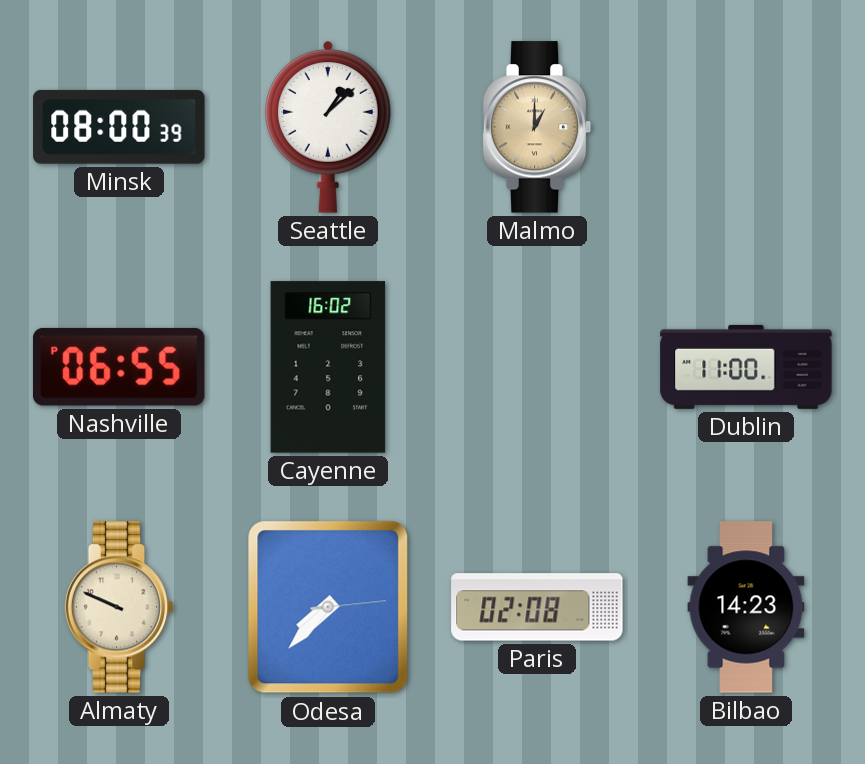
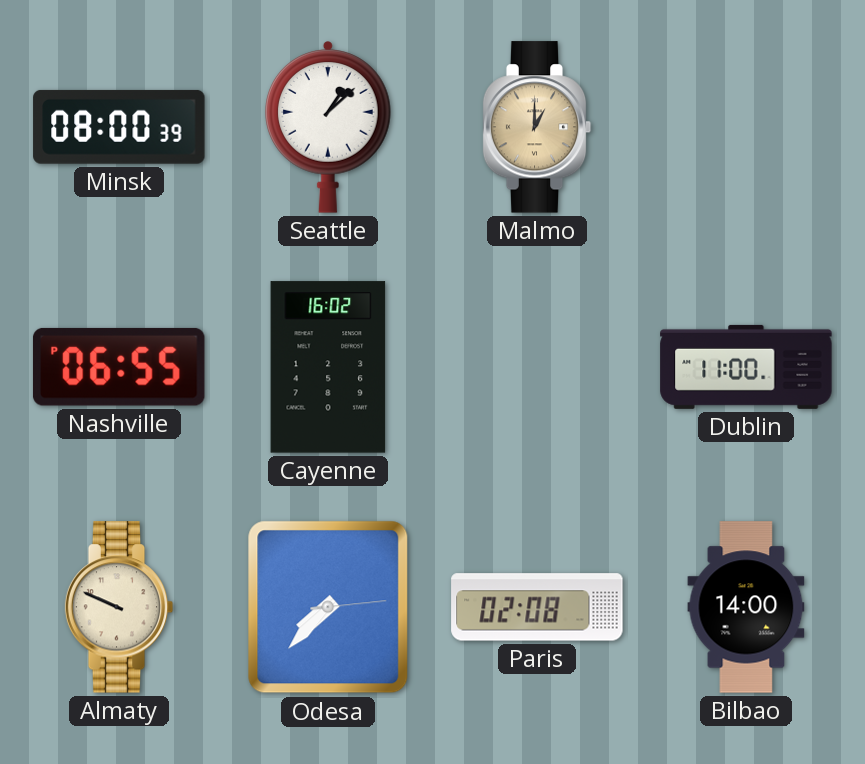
Bilbao: 14:23 -> 14:00 (746, 607)
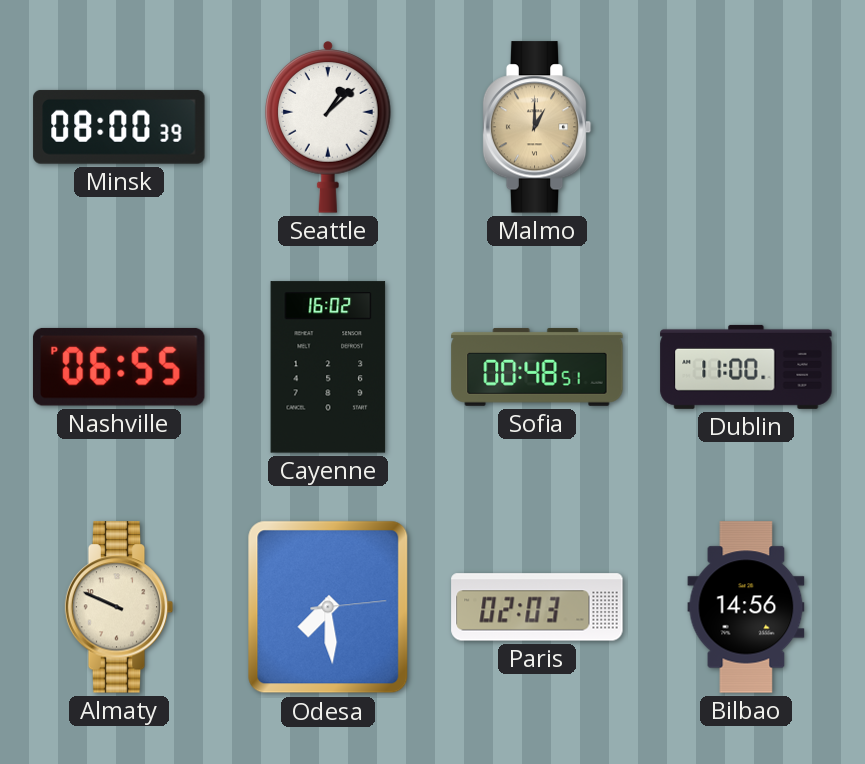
Sofia: none -> 00:48 (537, 367)
Odesa: 7:37 -> 7:29 (328, 607)
Paris: 02:08 -> 02:03 (537, 607)
Bilbao: 14:00 -> 14:56 (746, 607)
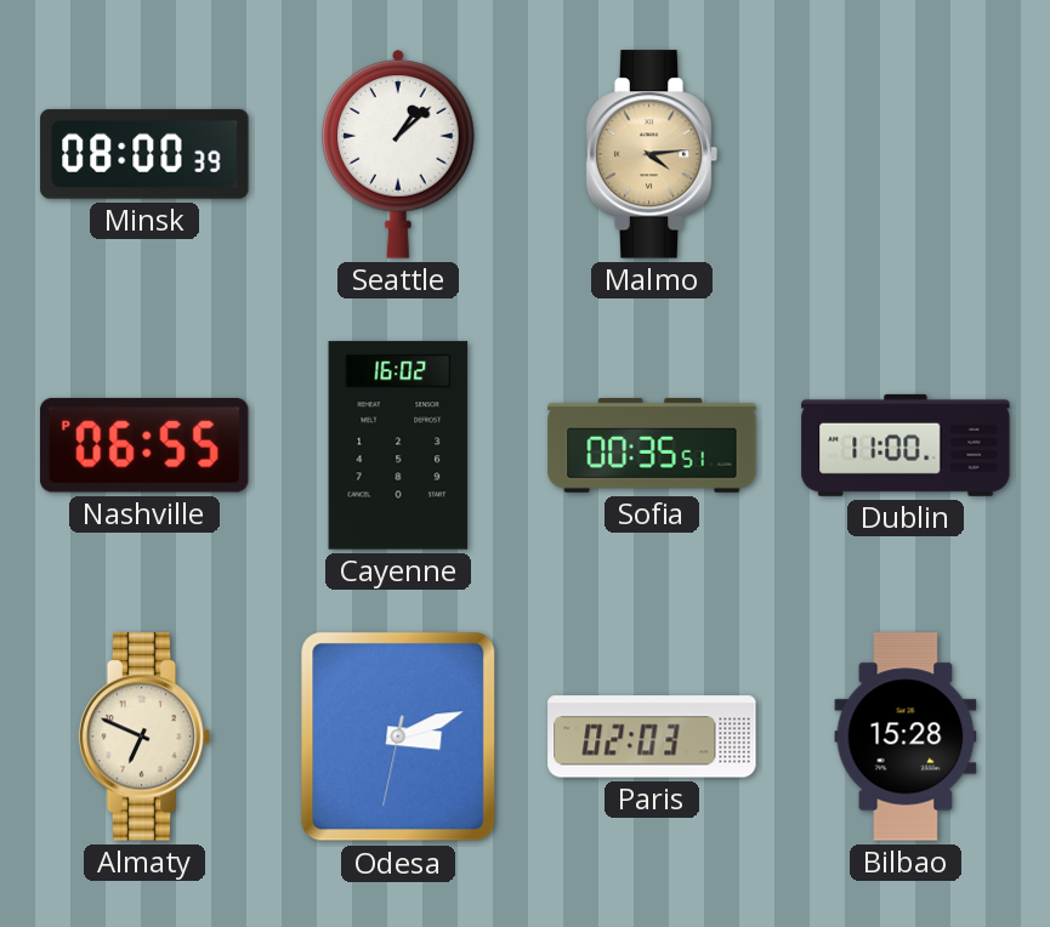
Malmo: 1:00 -> 4:14 (652, 154)
Sofia: 00:48 -> 00:35 (652, 445)
Almaty: 9:49 -> 6:49 (144, 737)
Odesa: 7:29 -> 3:11 (398, 737)
Bilbao: 14:56 -> 15:28 (906, 737)
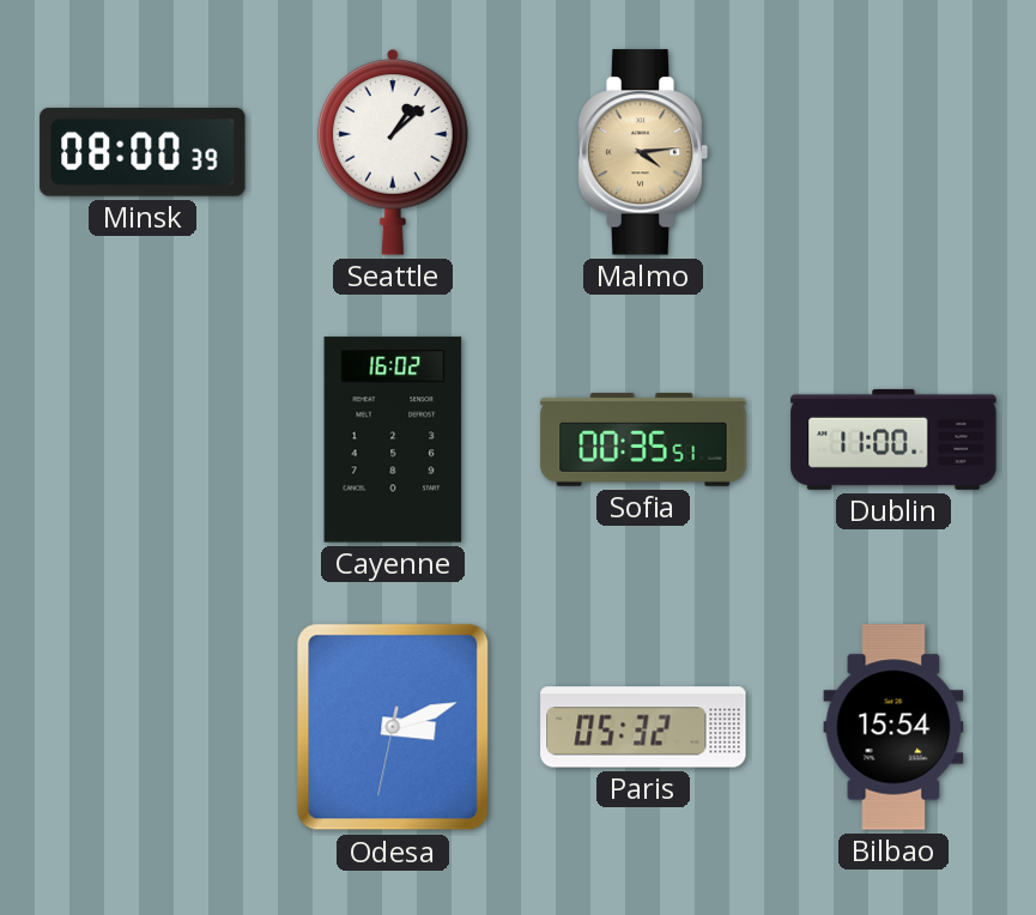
Nashville: 06:55 -> none (144, 445)
Almaty: 6:49 -> none (144, 737)
Paris: 02:03 -> 05:32 (643, 727)
Bilbao: 15:28 -> 15:54 (893, 727)
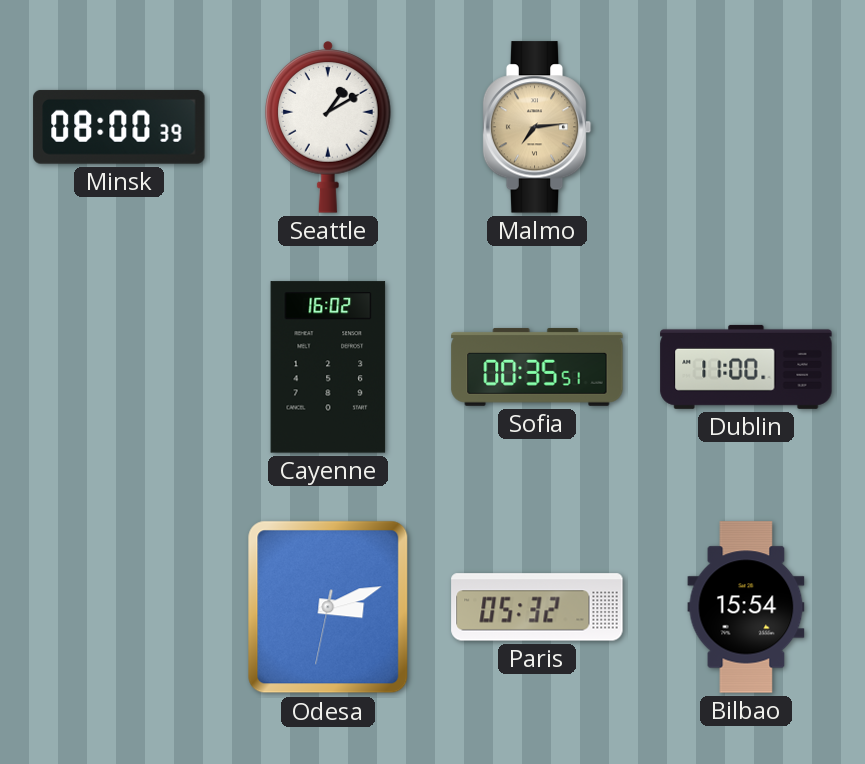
Seattle: 1:08 -> 1:10 (329, 127)
Malmo: 4:14 -> 7:14 (537, 127)
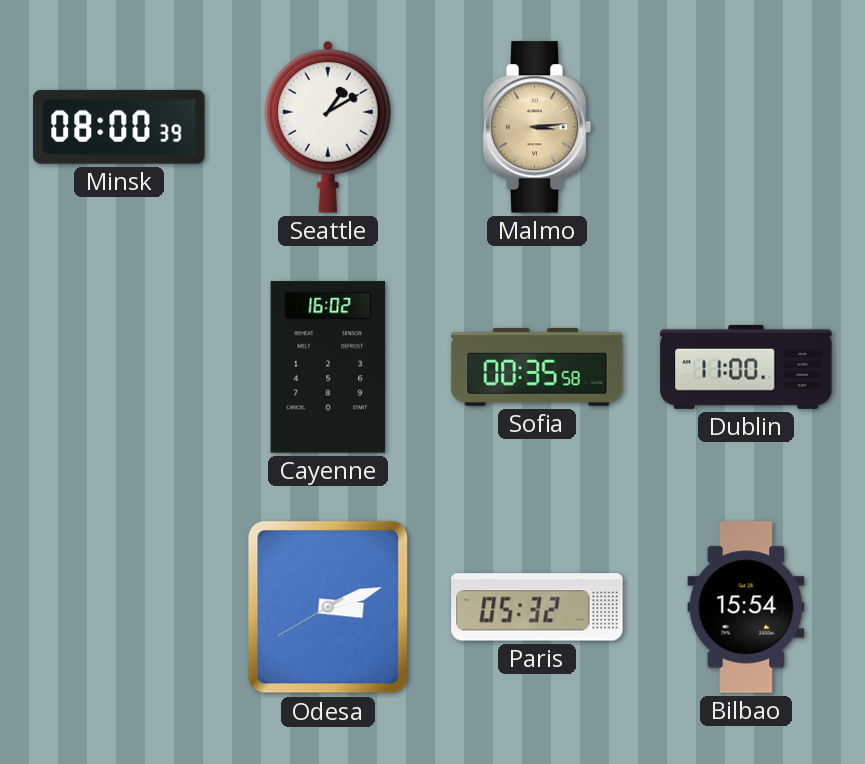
Malmo: 7:14 -> 3:14 (537, 127)
Sofia: 00:35:51 -> 00:35:58 (537, 367)
Odesa: 3:11:32 -> 3:11:40 (328, 607)
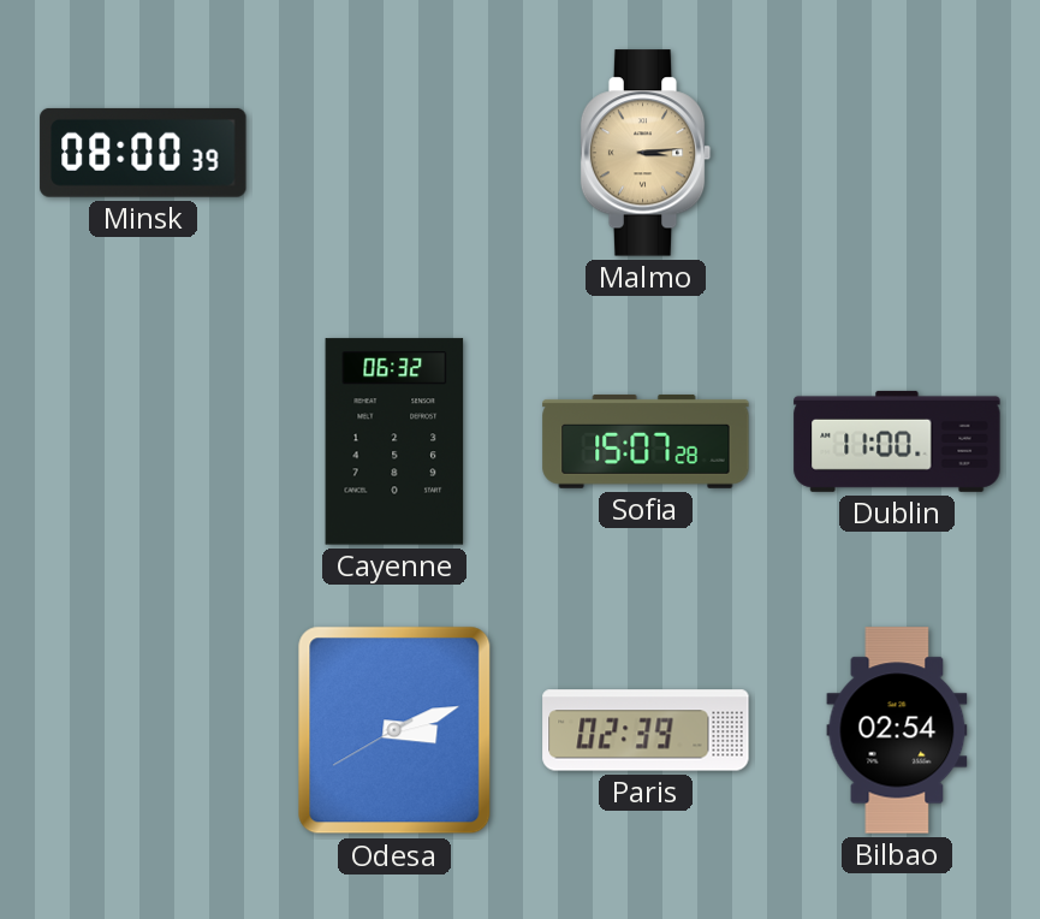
Seattle: 1:10 -> none (329, 127)
Cayenne: 16:02 -> 06:32 (394, 441)
Sofia: 00:35 -> 15:07 (646, 441)
Paris: 05:32 -> 02:39 (646, 730)
Bilbao: 15:54 -> 02:54 (897, 730)
